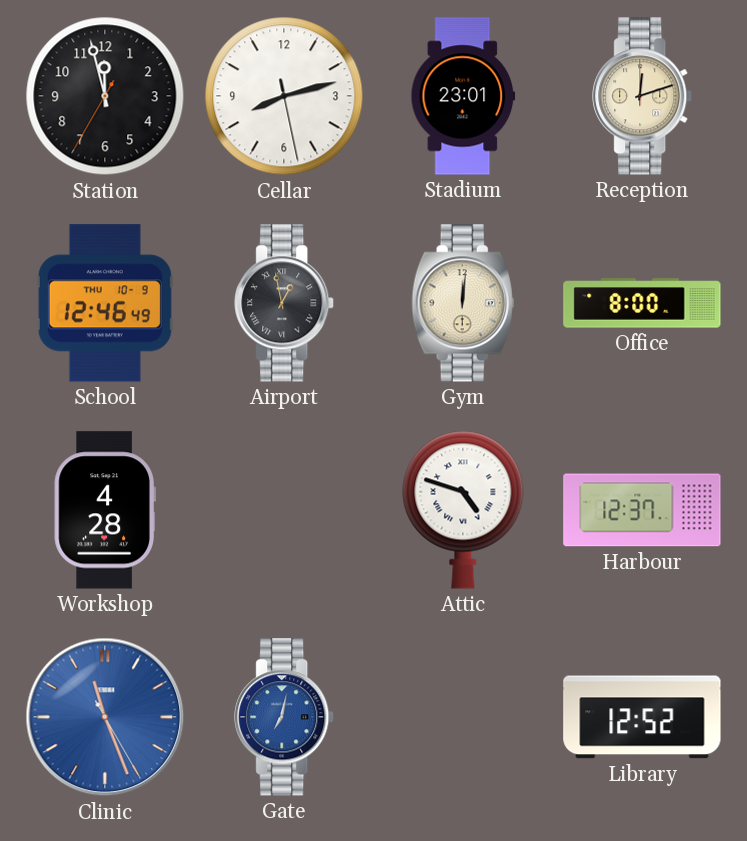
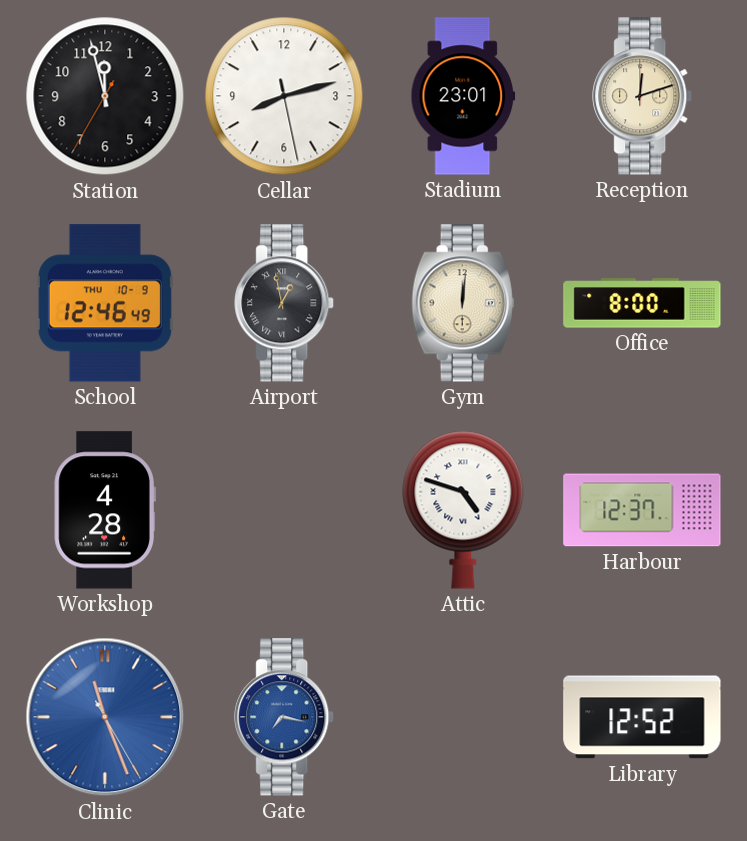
Gate: 7:02 -> 7:17 (285, 717)
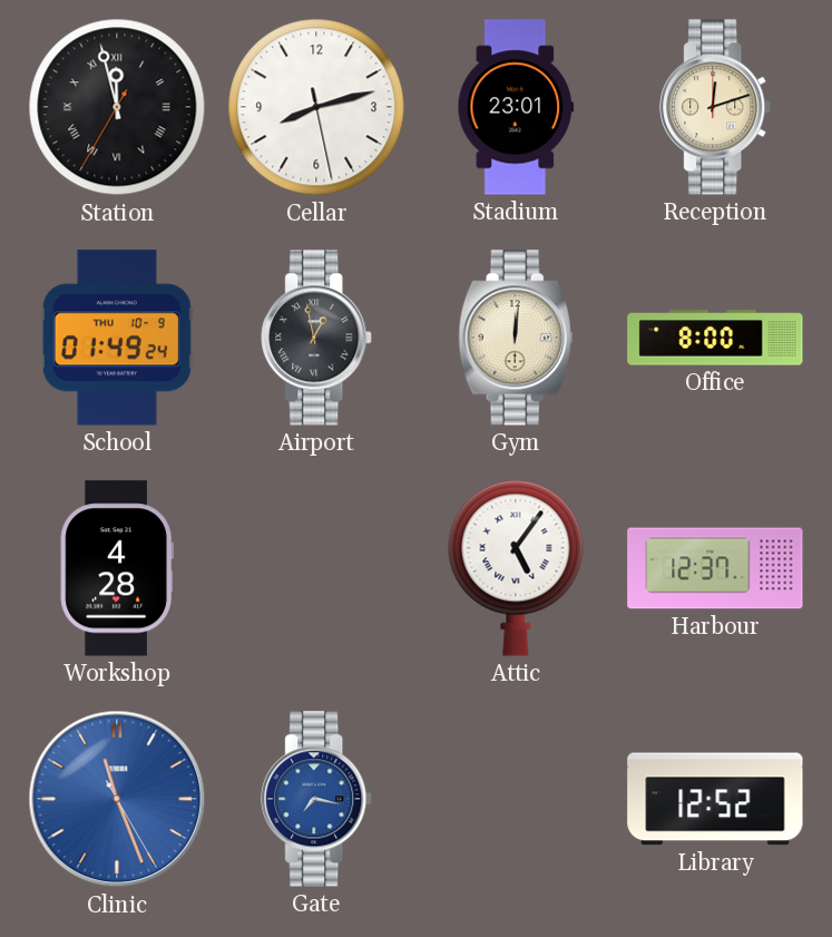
Station numerals: Arabic -> Roman (117, 107)
School: 12:46 -> 01:49 (117, 338)
Attic: 4:48 -> 5:06 (516, 568)
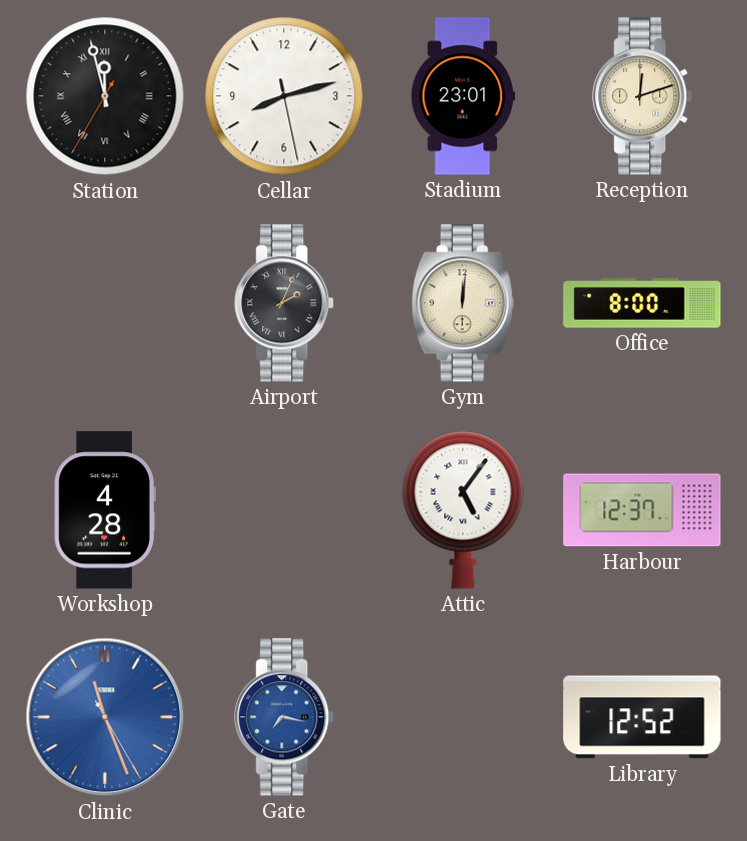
School: 01:49 -> none (117, 338)
Airport: 12:58 -> 2:04 (285, 303)
